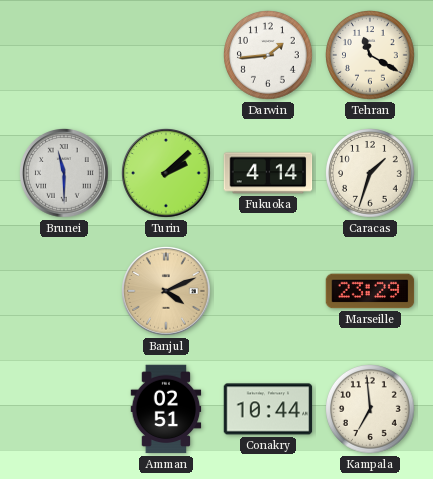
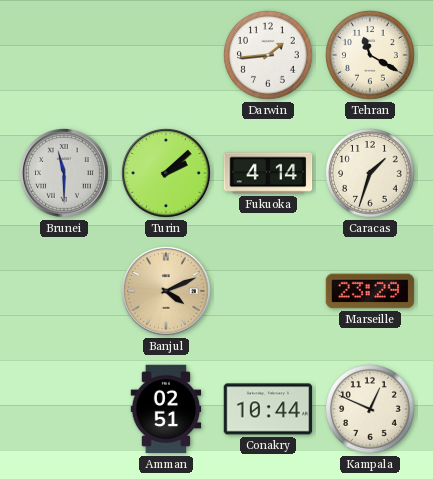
Kampala: 6:59 -> 12:49 (371, 410)
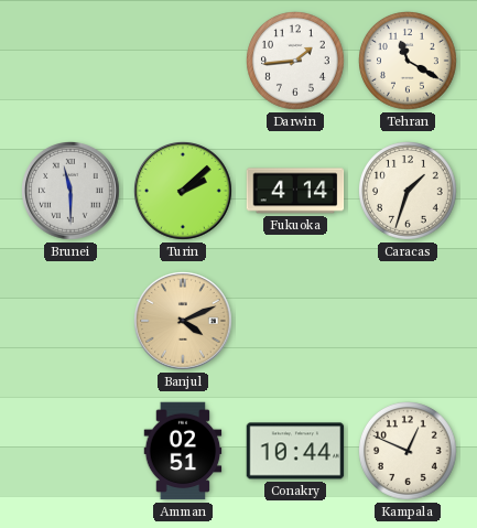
Marseille: 23:29 -> none (370, 291)
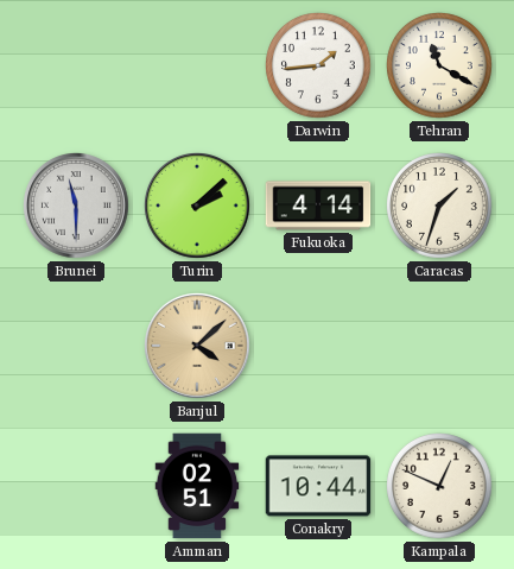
Banjul: 4:11 -> 4:08 (198, 347)
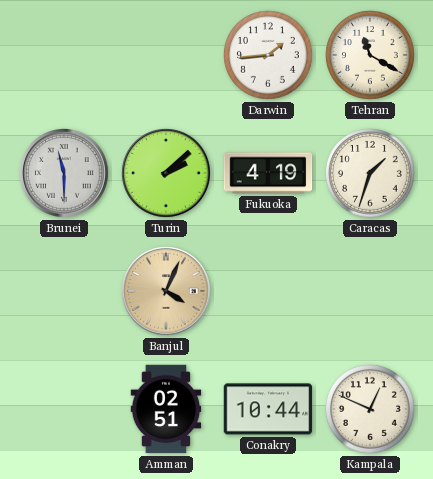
Fukuoka: 4:14 -> 4:19 (268, 173)
Banjul: 4:08 -> 4:04 (167, 292)
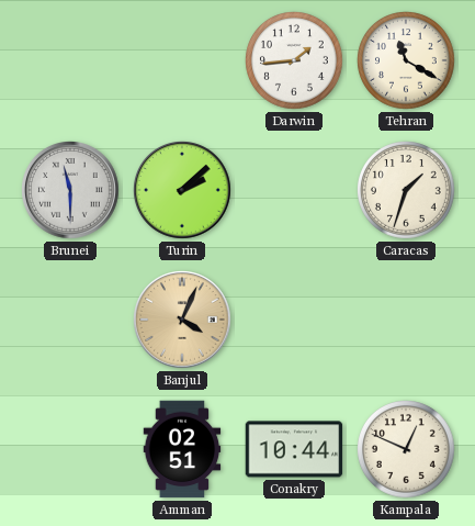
Fukuoka: 4:19 -> none (268, 173)
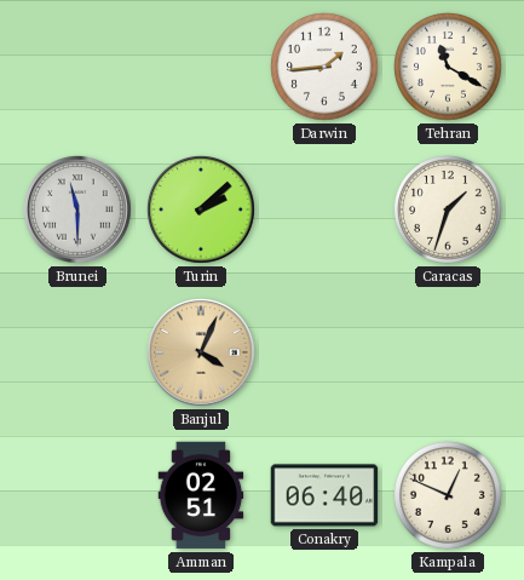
Conakry: 10:44 -> 06:40 (324, 495)
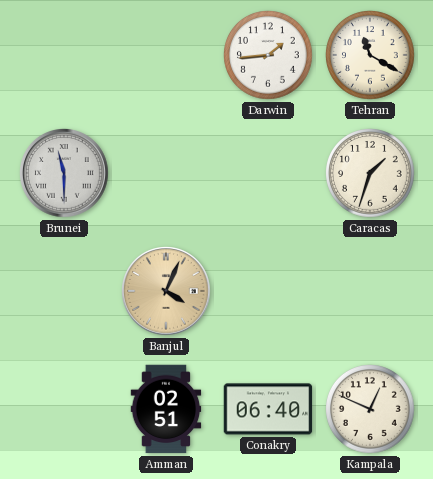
Turin: 2:08 -> none (202, 211)
